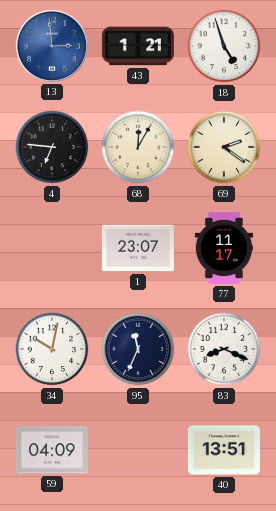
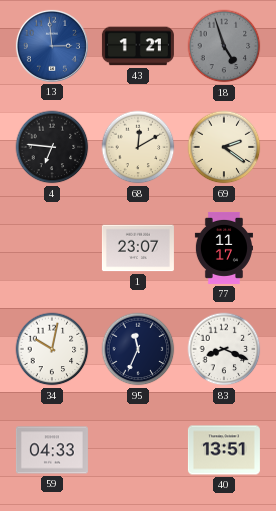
18 dial: white -> grey (224, 46)
68: 12:05 -> 12:10 (138, 147)
59: 04:09 -> 04:33 (52, 450)
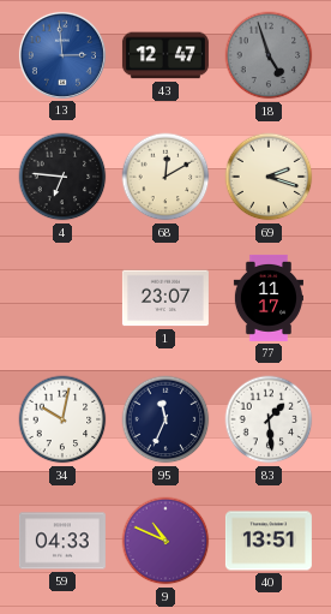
43: 1:21 -> 12:47 (165, 55)
69: 2:21 -> 2:18 (269, 177)
83: 8:19 -> 1:29 (269, 419)
9: none -> 10:49 (165, 541)
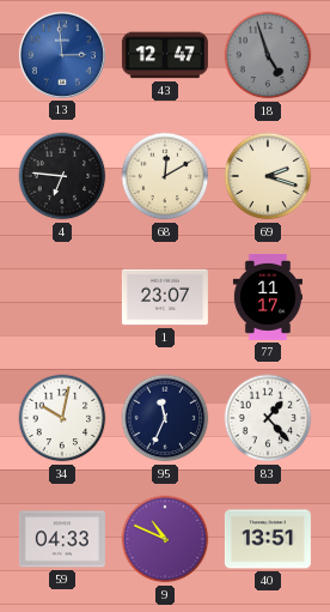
83: 1:29 -> 1:23 (268, 418)
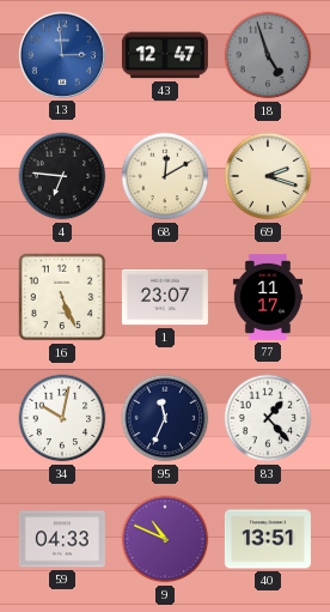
16: none -> 5:26 (62, 297)
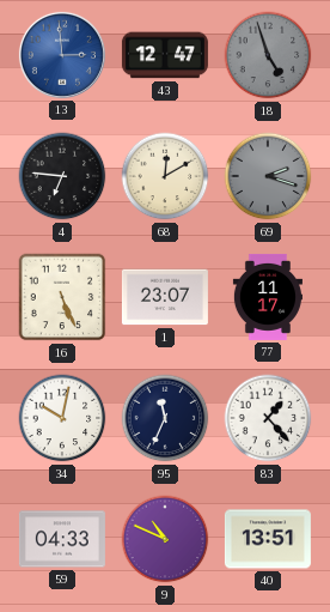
69 dial: cream -> grey (268, 176)
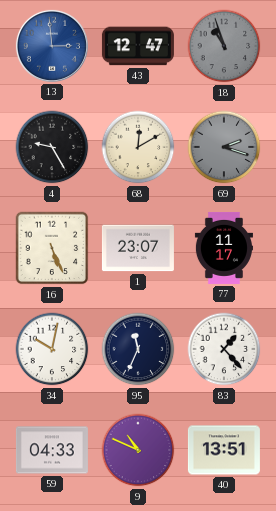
18: 4:57 -> 10:57 (224, 46)
4: 6:46 -> 9:25 (52, 147)
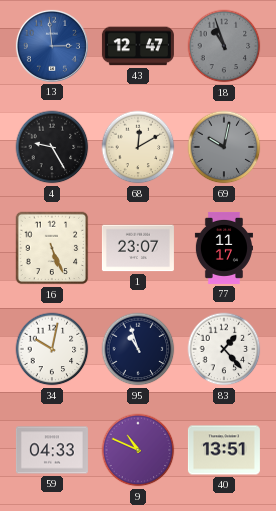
69: 2:18 -> 10:02 (224, 147)
95: 11:34 -> 10:57 (138, 349)
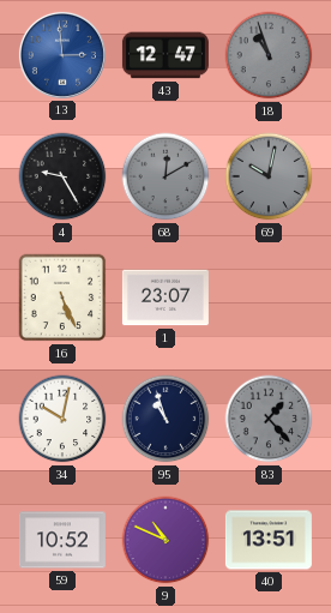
68 dial: cream -> grey (165, 176)
77: 11:17 -> none (224, 248)
83 dial: white -> grey (269, 419)
59: 04:33 -> 10:52 (62, 540)
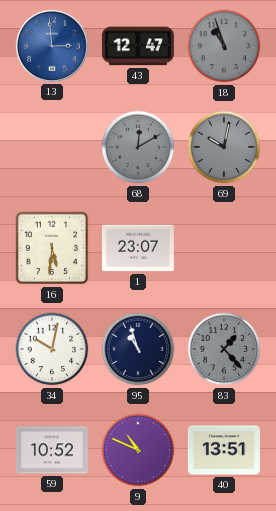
4: 9:25 -> none (62, 176)
16: 5:26 -> 5:31 (52, 248)
